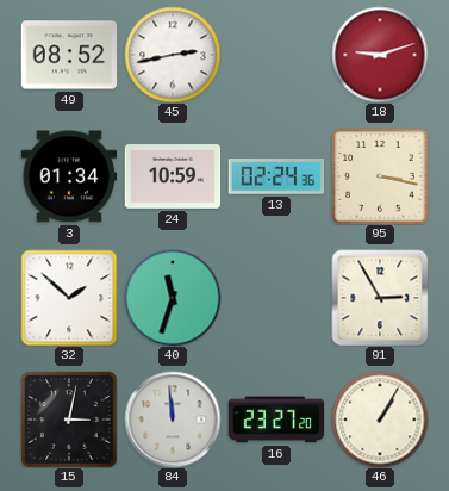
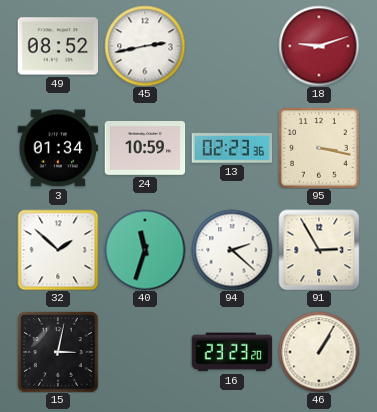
13: 02:24 -> 02:23 (232, 149)
94: none -> 2:22 (232, 250)
84: 11:59 -> none (173, 419)
16: 23:27 -> 23:23 (232, 352)
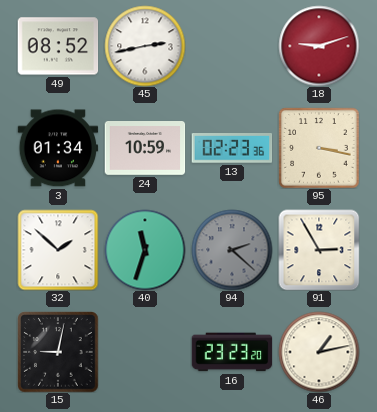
94 dial: white -> grey (232, 250)
15: 3:02 -> 9:02 (58, 352)
46: 1:05 -> 1:13 (319, 352)
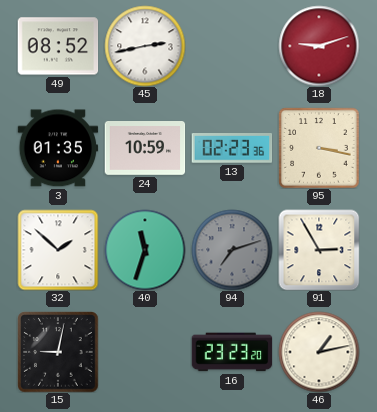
3: 01:34 -> 01:35 (58, 148)
94: 2:22 -> 7:12 (232, 250)
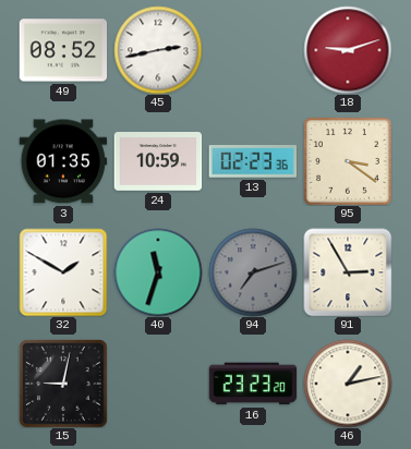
95: 3:17 -> 3:21 (348, 161)
32: 1:52 -> 1:50 (63, 272)
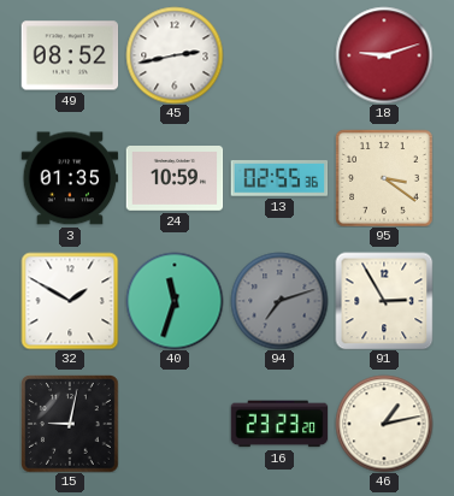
13: 02:23 -> 02:55 (279, 179)
